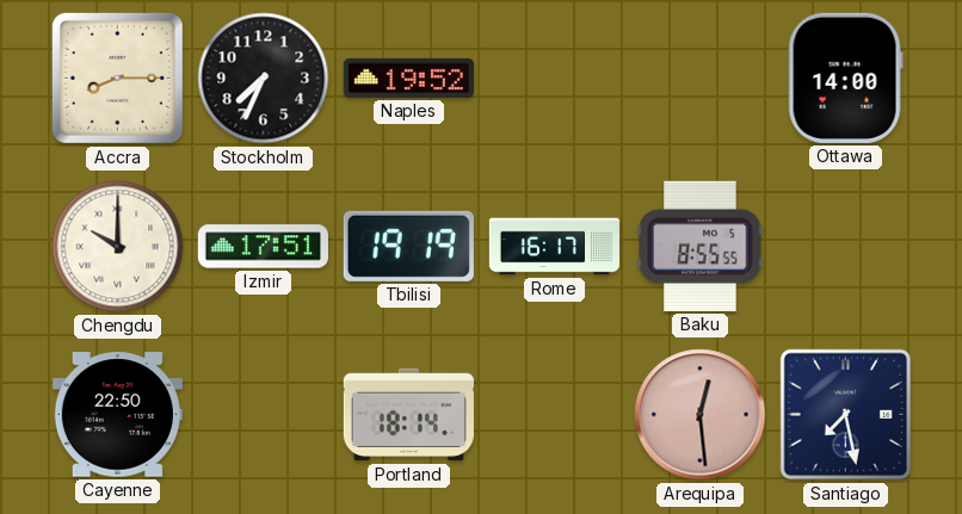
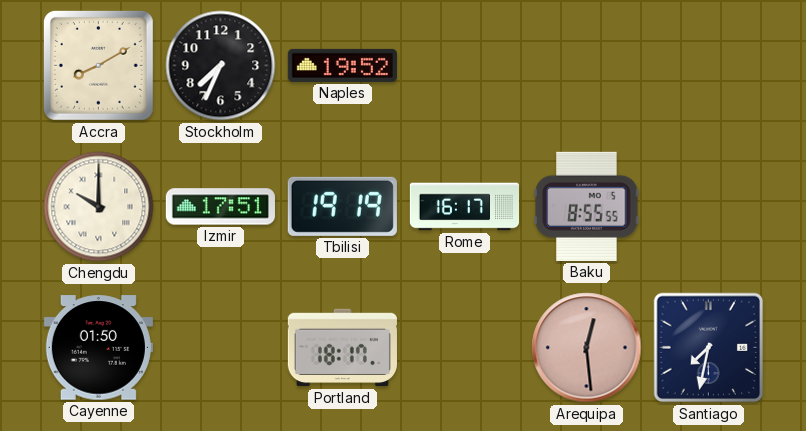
Accra: 8:15 -> 8:10 (98, 65)
Ottawa: 14:00 -> none (845, 78)
Cayenne: 22:50 -> 01:50 (98, 348)
Portland: 18:14 -> 18:17 (342, 348)
Santiago: 7:28 -> 7:32 (709, 348)
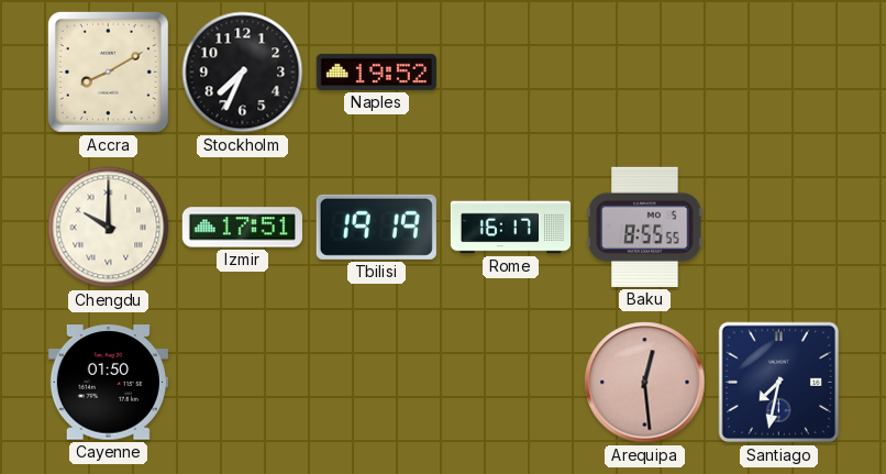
Portland: 18:17 -> none (342, 348)
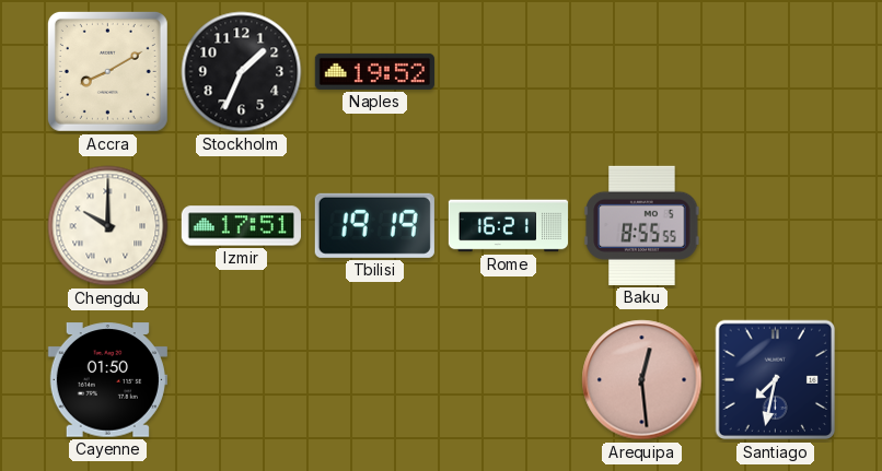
Stockholm: 7:34 -> 1:34 (242, 72)
Rome: 16:17 -> 16:21 (508, 226)
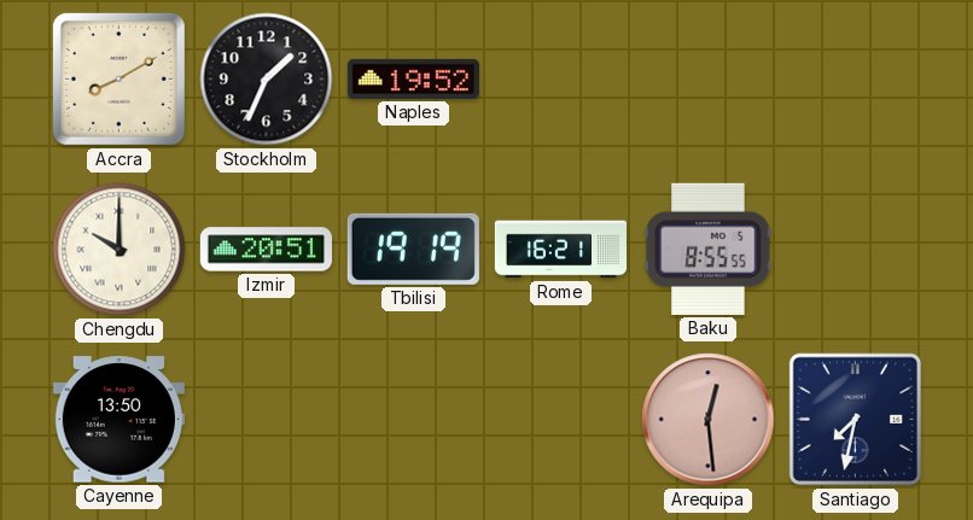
Izmir: 17:51 -> 20:51 (266, 250)
Cayenne: 01:50 -> 13:50 (118, 420)
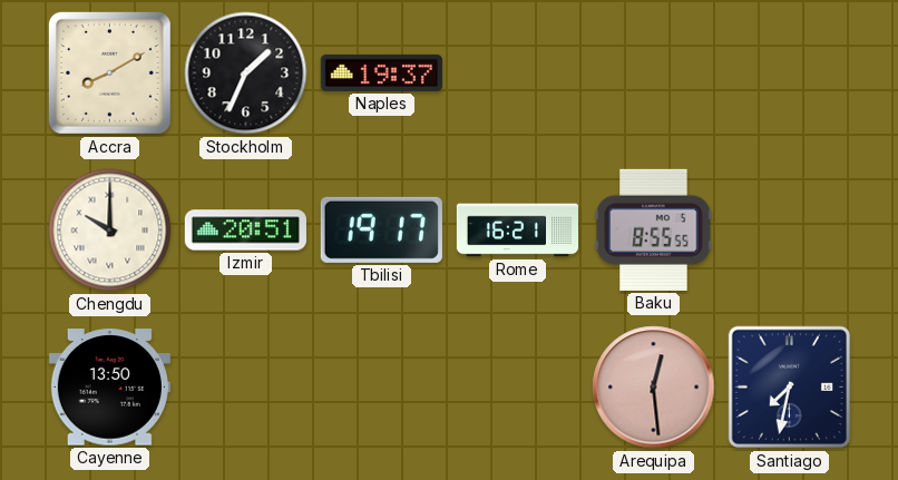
Naples: 19:52 -> 19:37 (381, 72)
Tbilisi: 19:19 -> 19:17 (381, 229)
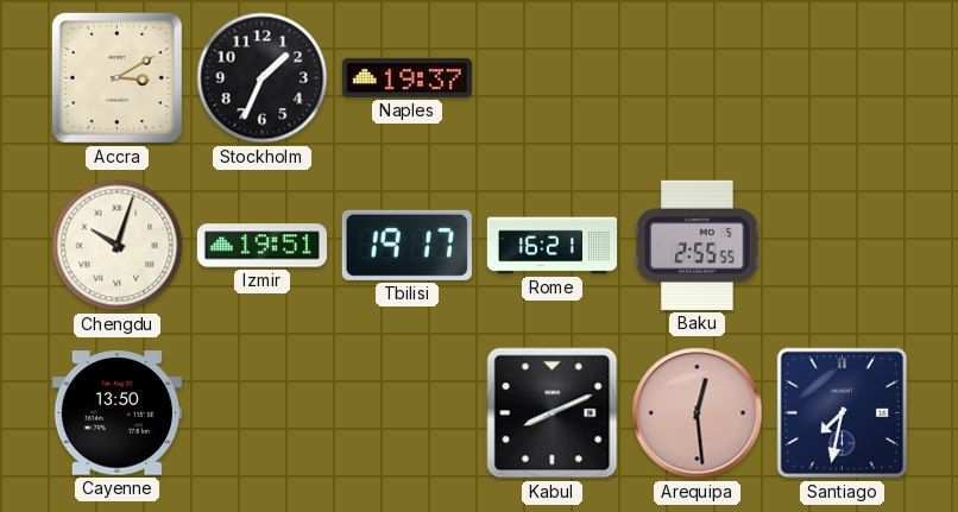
Accra: 8:10 -> 3:10 (116, 77)
Chengdu: 10:00 -> 10:03 (118, 246)
Izmir: 20:51 -> 19:51 (261, 246)
Baku: 8:55 -> 2:55 (698, 245)
Kabul: none -> 8:11 (553, 413)
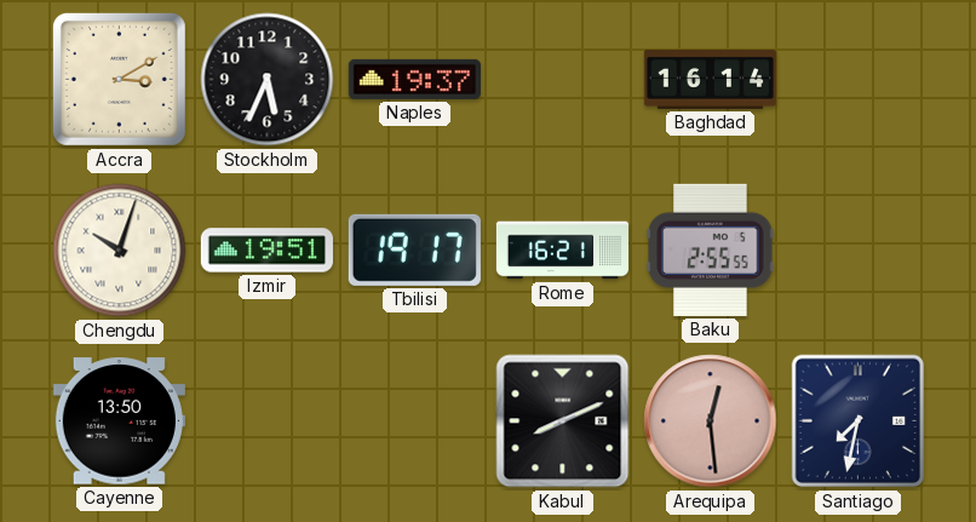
Stockholm: 1:34 -> 5:34 (268, 80)
Baghdad: none -> 16:14 (710, 80)
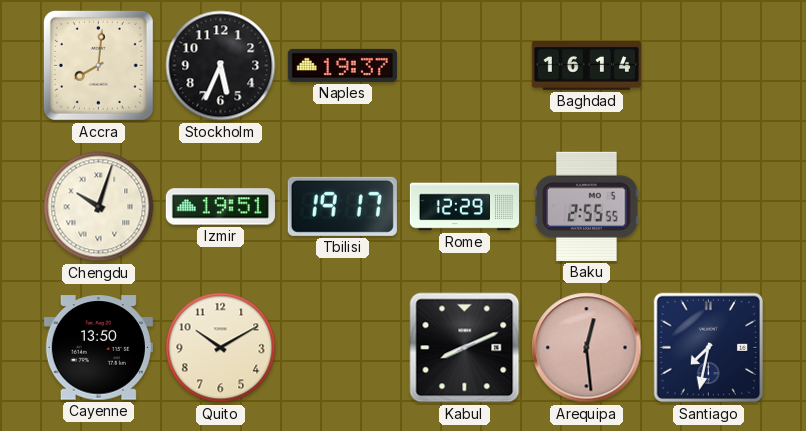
Accra: 3:10 -> 8:01 (98, 65)
Rome: 16:21 -> 12:29 (464, 207)
Quito: none -> 10:10 (221, 348)
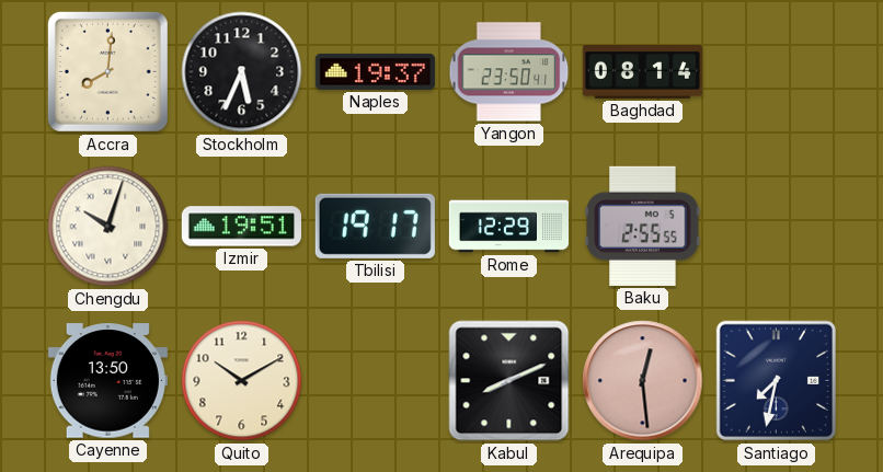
Yangon: none -> 23:50 (509, 72)
Baghdad: 16:14 -> 08:14 (642, 72)
